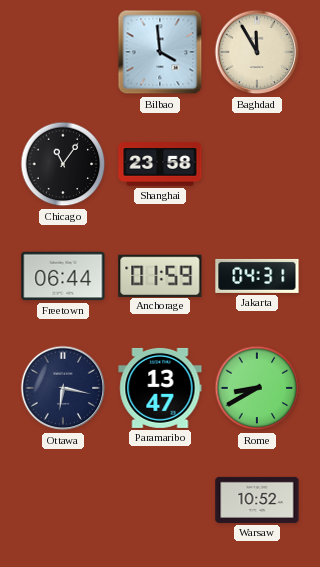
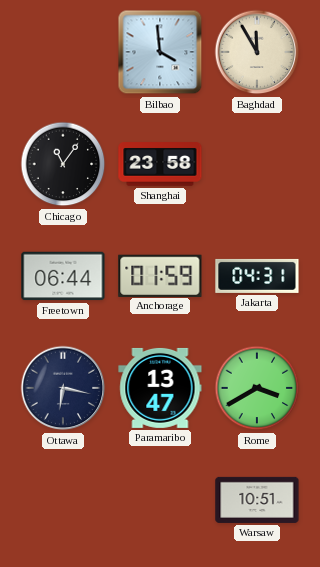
Rome: 8:40 -> 3:40 (257, 388)
Warsaw: 10:52 -> 10:51 (257, 500)
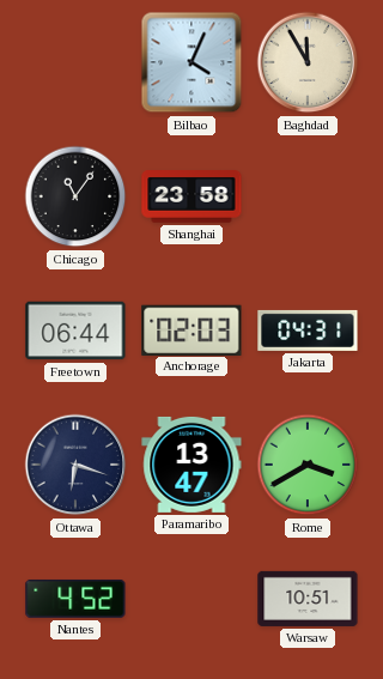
Bilbao: 3:59 -> 4:04 (191, 62)
Anchorage: 01:59 -> 02:03 (191, 329)
Ottawa: 6:17 -> 6:18 (75, 465)
Nantes: none -> 4:52 (75, 599)
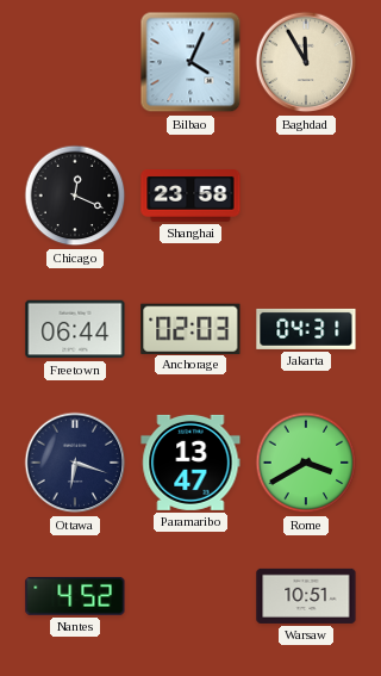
Chicago: 11:06 -> 12:19 (75, 196)
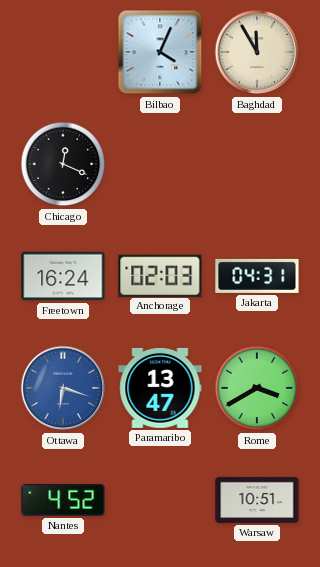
Shanghai: 23:58 -> none (190, 196)
Freetown: 06:44 -> 16:24 (63, 276)
Ottawa dial: navy -> blue (63, 388)
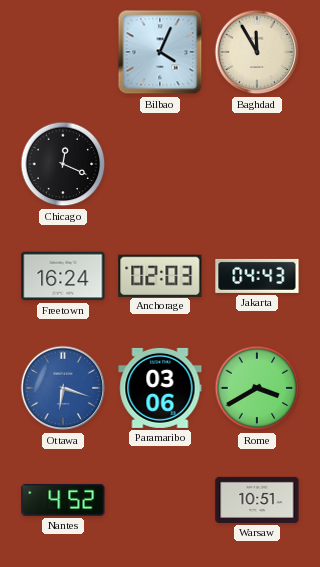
Jakarta: 04:31 -> 04:43 (257, 276)
Paramaribo: 13:47 -> 03:06 (160, 388)
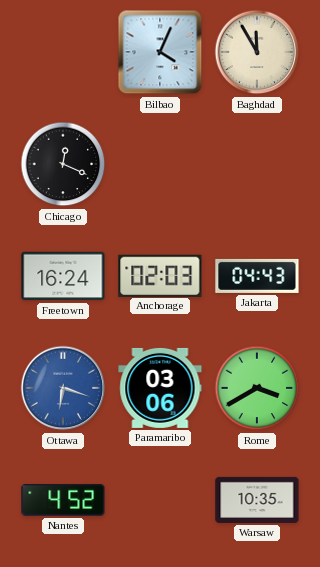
Warsaw: 10:51 -> 10:35 (257, 500)
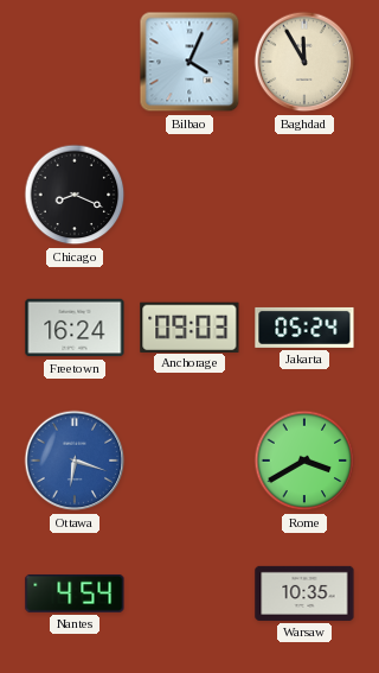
Chicago: 12:19 -> 8:19 (75, 195)
Anchorage: 02:03 -> 09:03 (189, 326)
Jakarta: 04:43 -> 05:24 (304, 328)
Paramaribo: 03:06 -> none (160, 388)
Nantes: 4:52 -> 4:54 (75, 593)
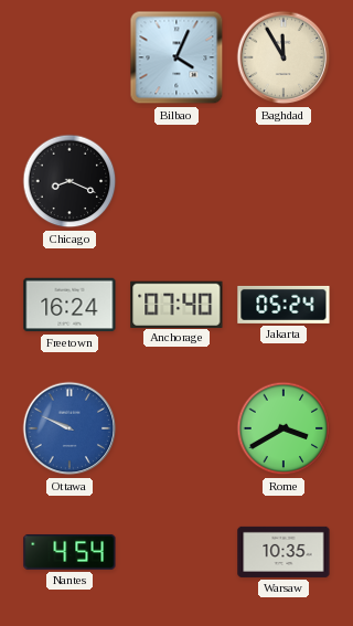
Anchorage: 09:03 -> 07:40 (176, 304)
Ottawa: 6:18 -> 9:49 (69, 428)
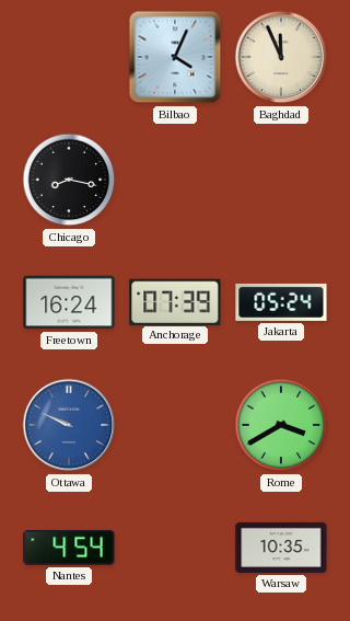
Baghdad: 11:55 -> 11:56 (281, 57)
Chicago: 8:19 -> 8:17 (69, 180)
Anchorage: 07:40 -> 07:39 (175, 301)
